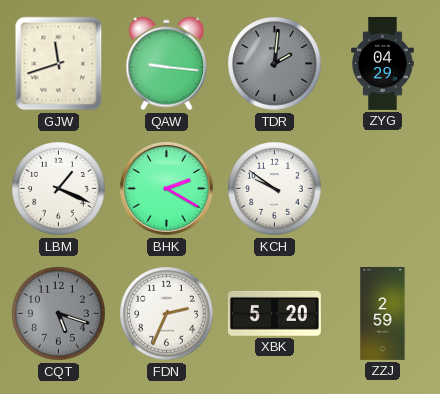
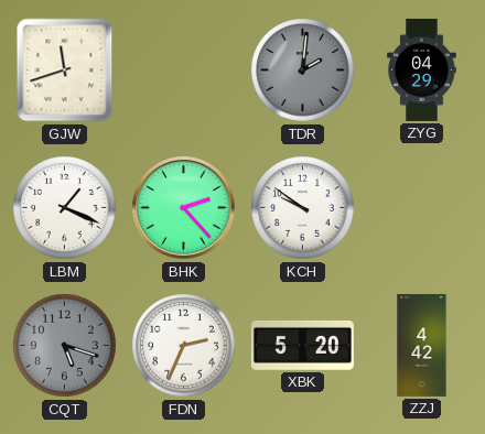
QAW: 9:16 -> none (167, 64)
BHK: 2:20 -> 2:23 (184, 208)
ZZJ: 2:59 -> 4:42 (422, 345)
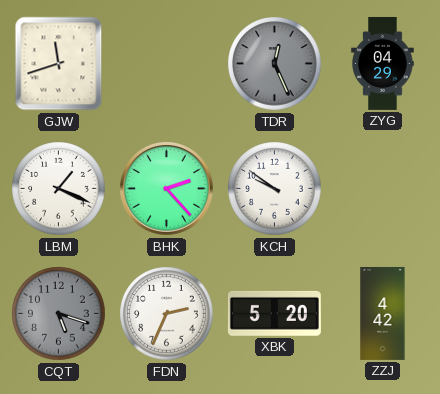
TDR: 2:01 -> 12:26 (275, 64)
